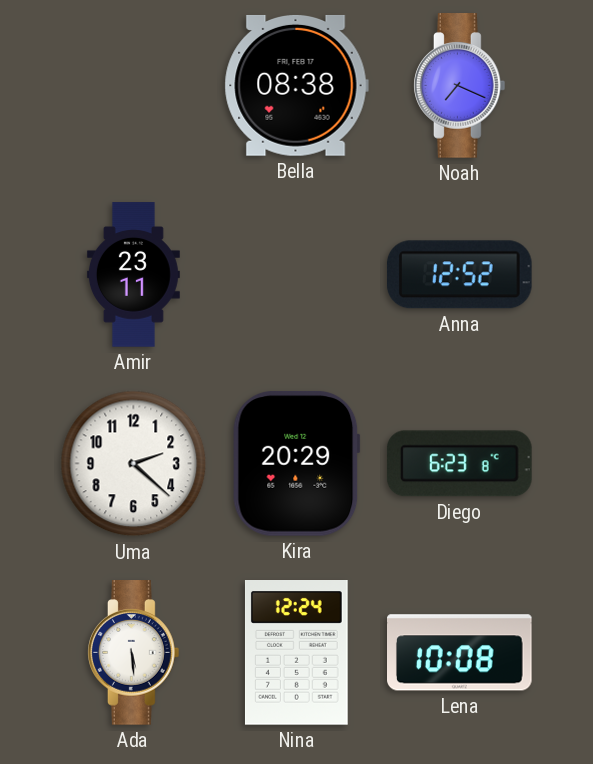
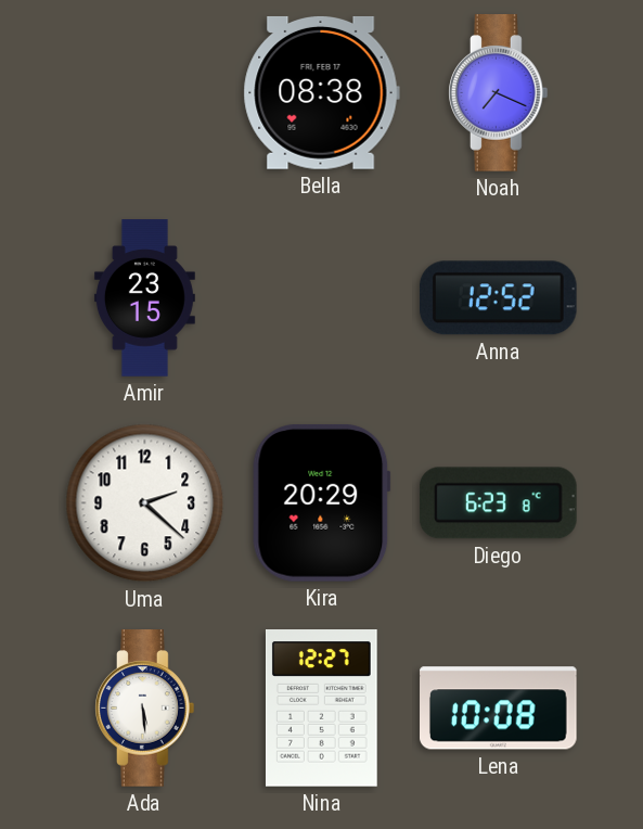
Amir: 23:11 -> 23:15 (144, 298)
Nina: 12:24 -> 12:27 (321, 709)
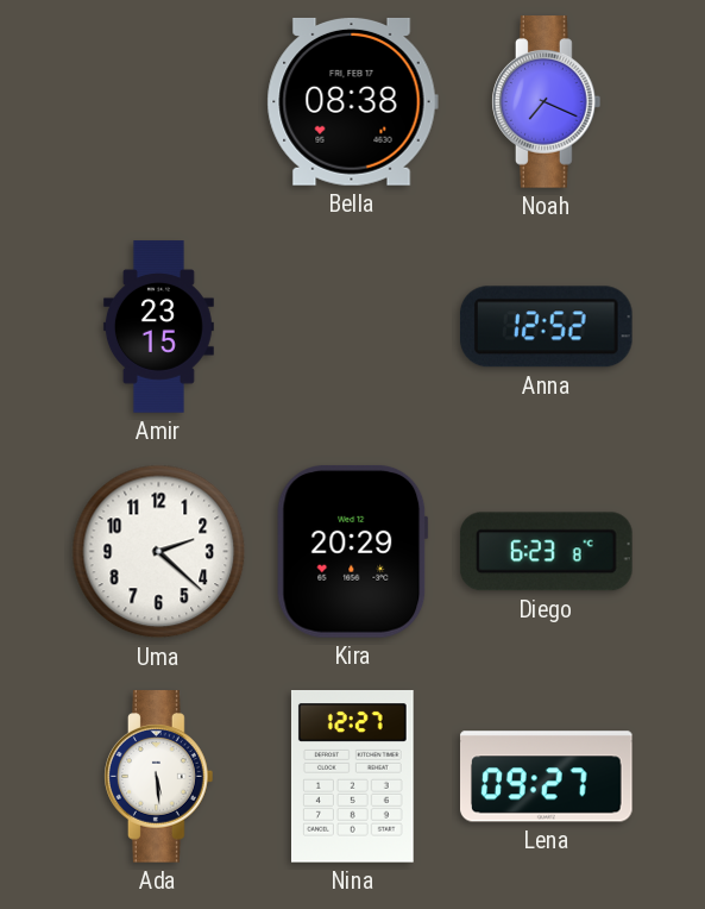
Lena: 10:08 -> 09:27 (547, 777)
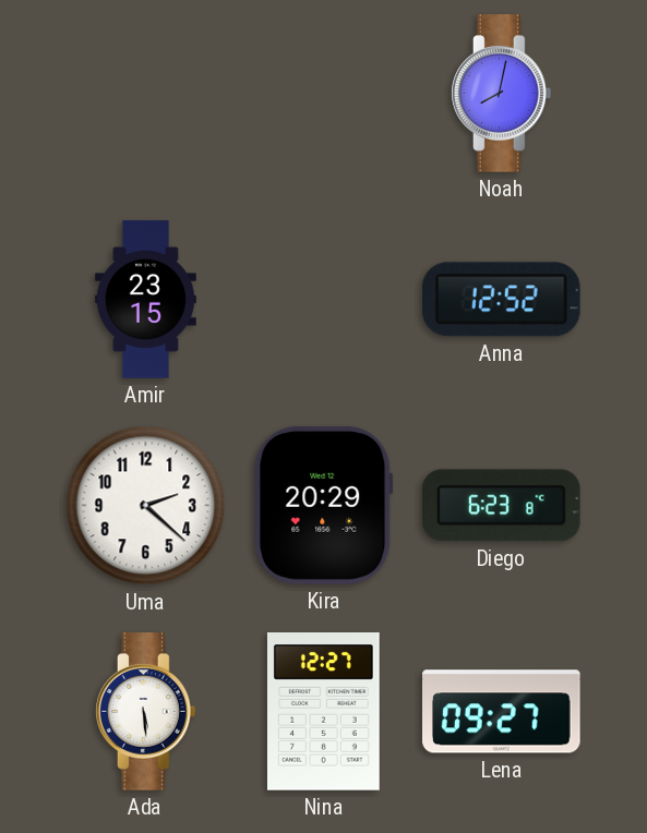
Bella: 08:38 -> none (352, 101)
Noah: 7:19 -> 8:02 (502, 94)
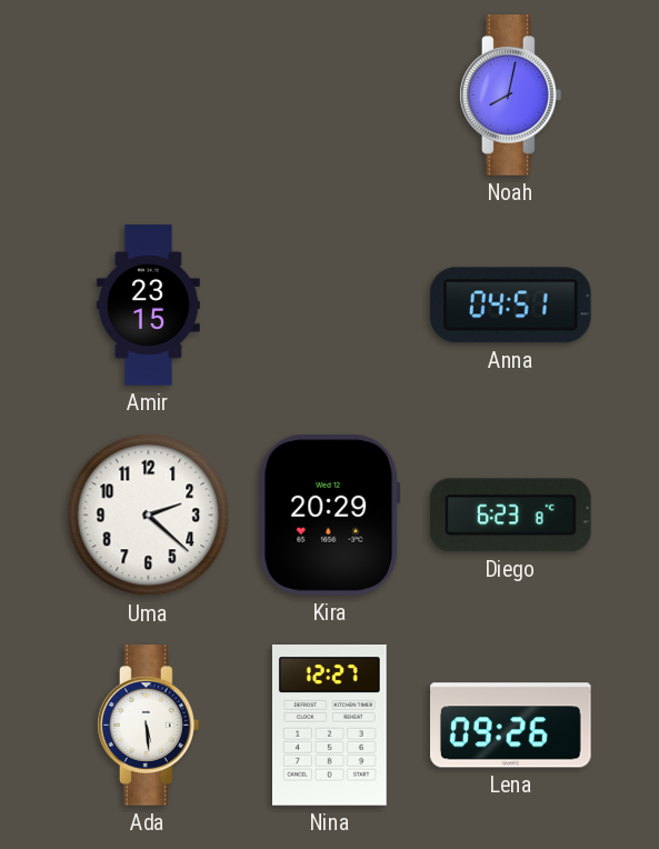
Anna: 12:52 -> 04:51 (510, 306)
Lena: 09:27 -> 09:26 (511, 726)
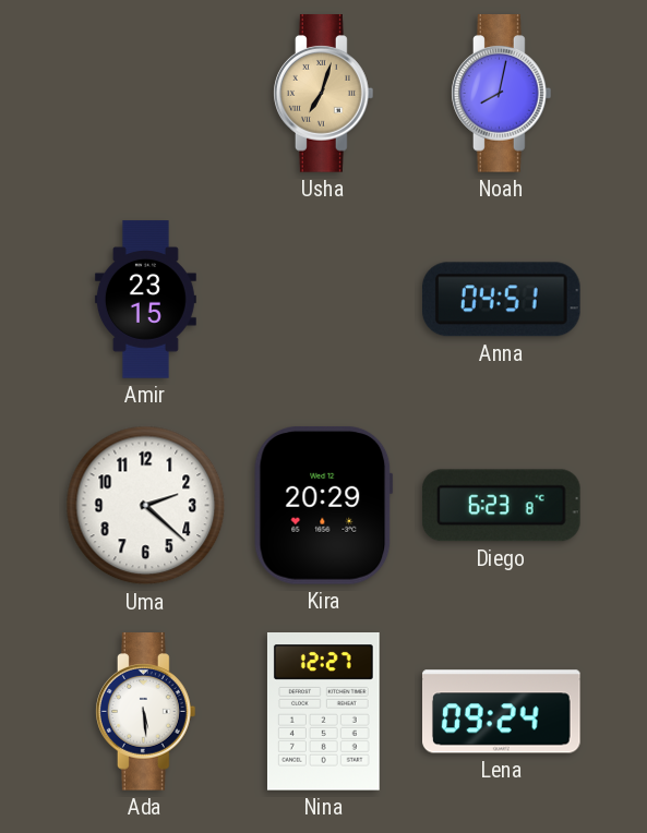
Usha: none -> 7:03 (324, 94)
Lena: 09:26 -> 09:24 (502, 712)
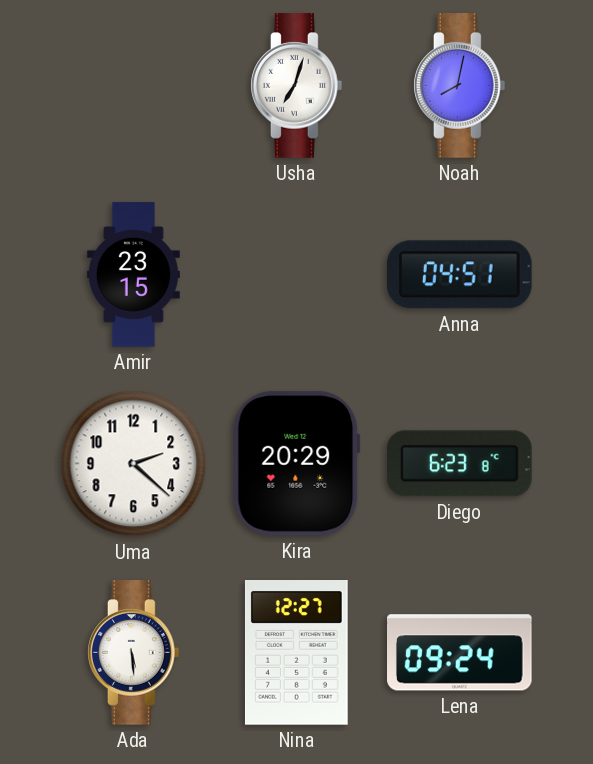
Usha dial: champagne -> white (297, 86)
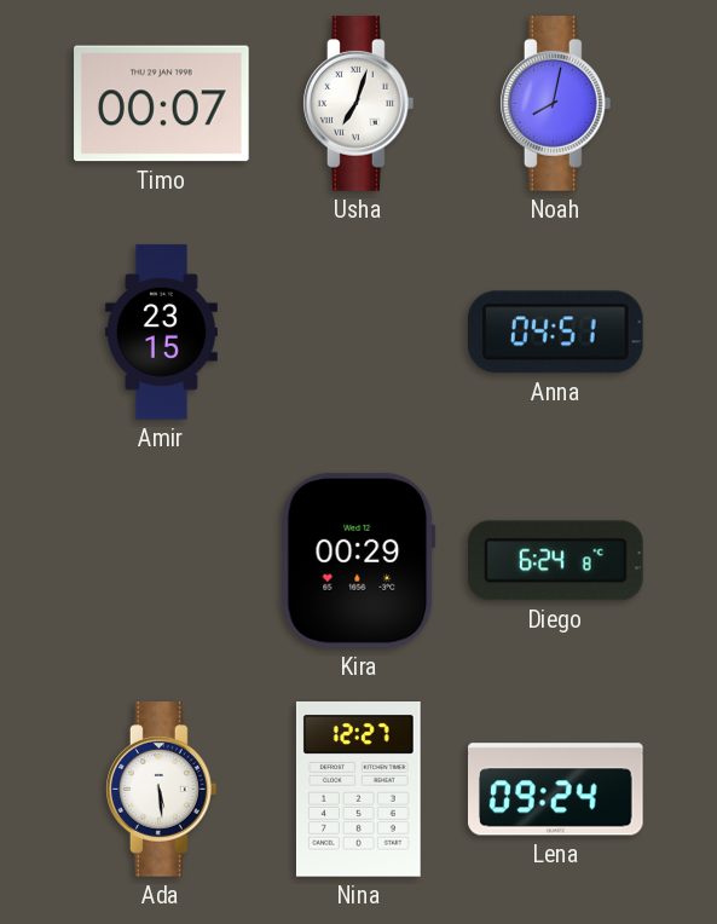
Timo: none -> 00:07 (162, 104)
Uma: 2:22 -> none (134, 464)
Kira: 20:29 -> 00:29 (358, 561)
Diego: 6:23 -> 6:24 (555, 561)
